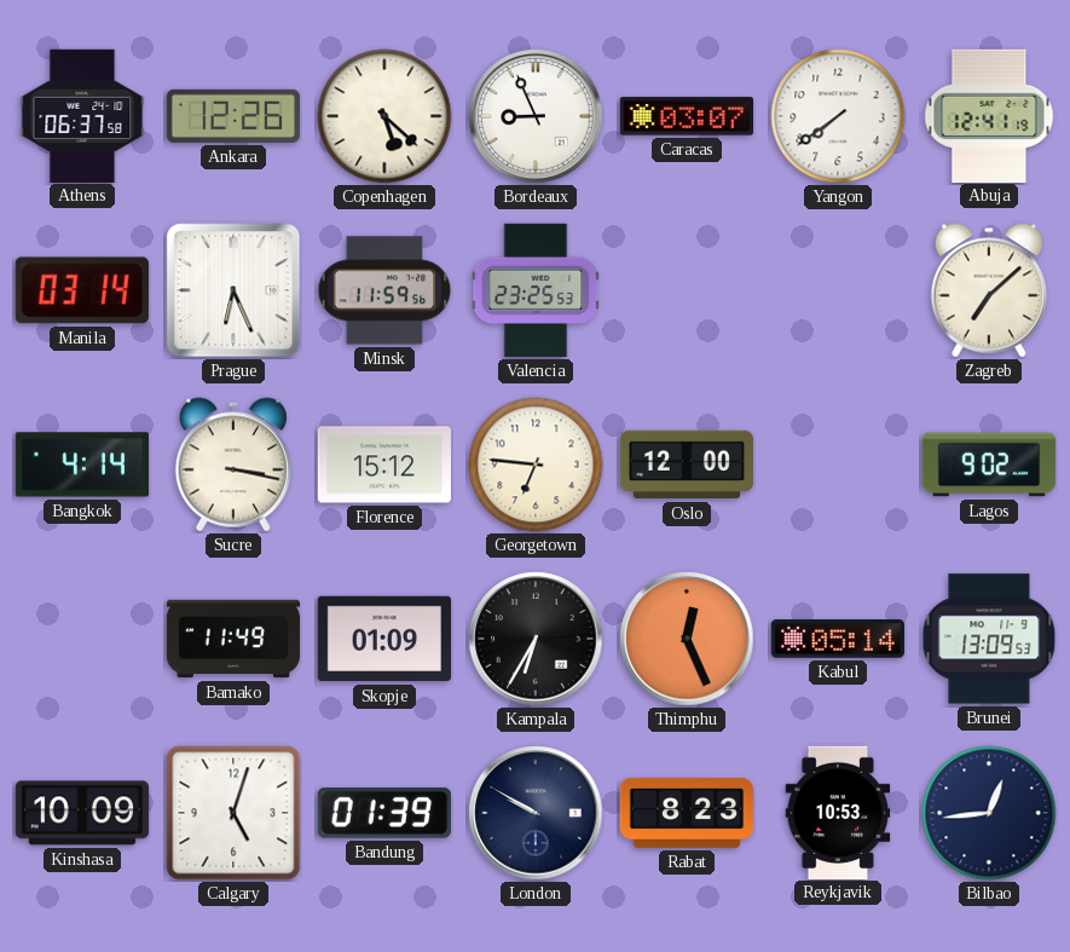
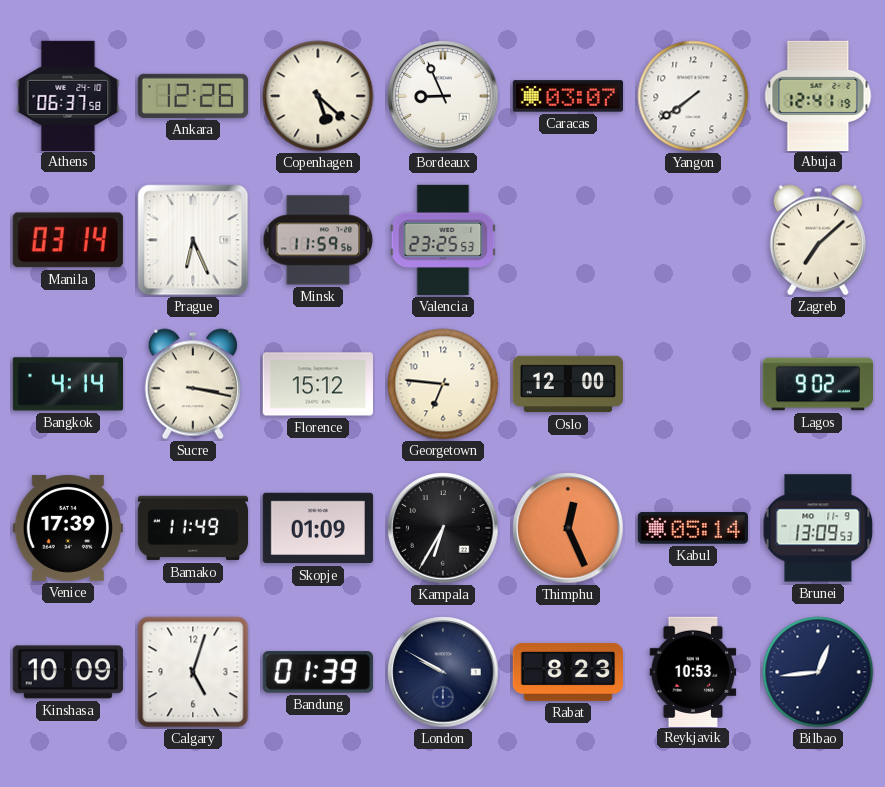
Venice: none -> 17:39 (68, 528)
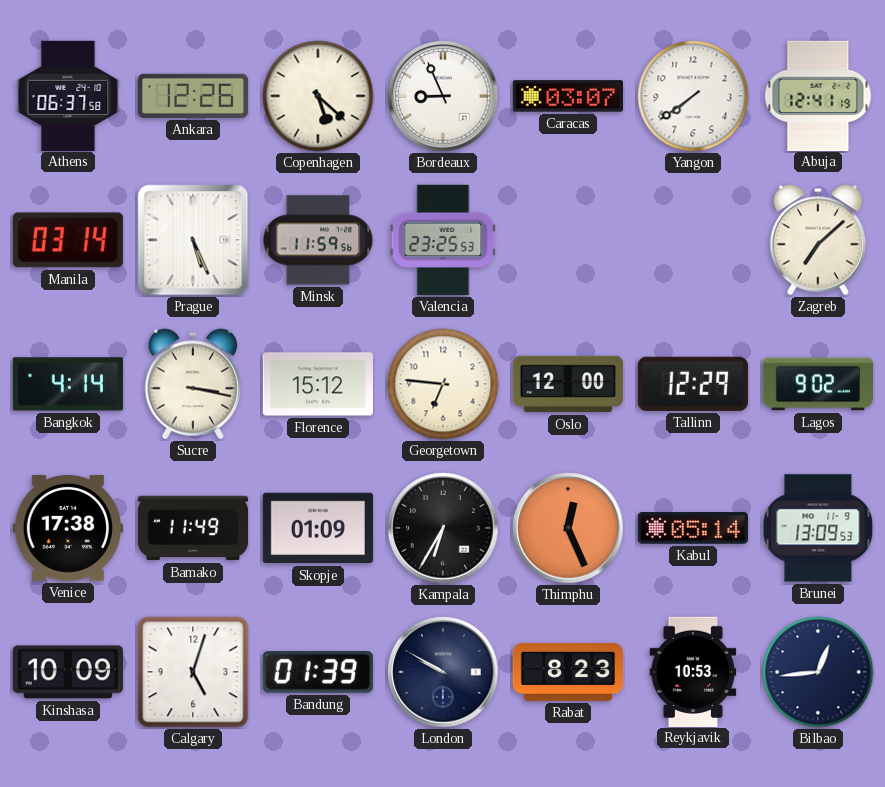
Prague: 6:26 -> 5:26 (193, 240)
Tallinn: none -> 12:29 (693, 384)
Venice: 17:39 -> 17:38 (68, 528)
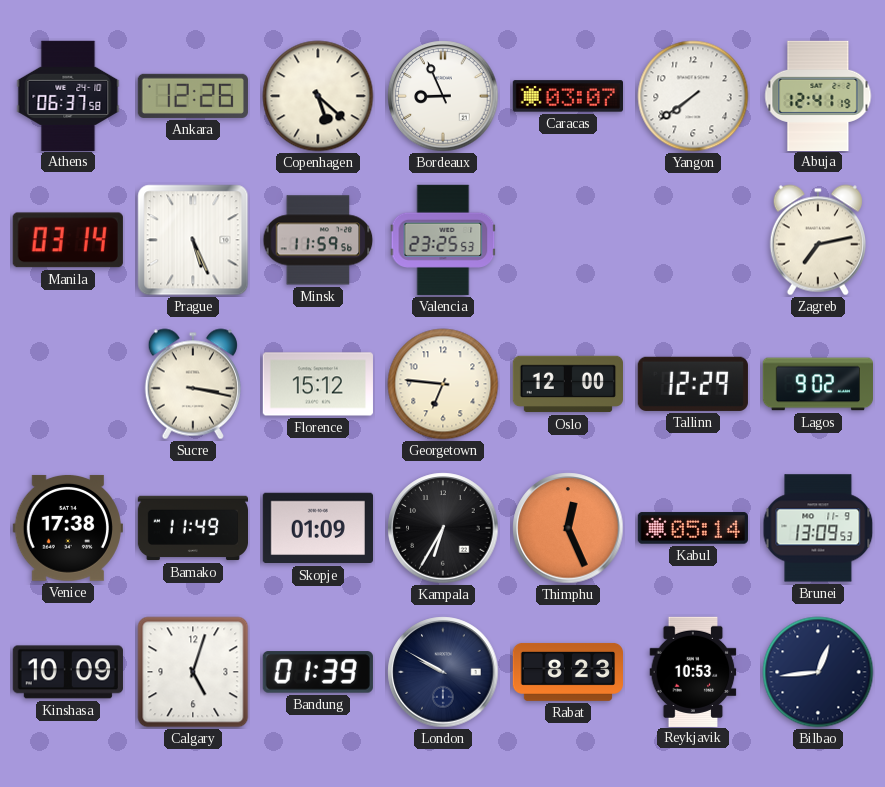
Zagreb: 7:08 -> 7:13 (818, 240)
Bangkok: 4:14 -> none (68, 384)
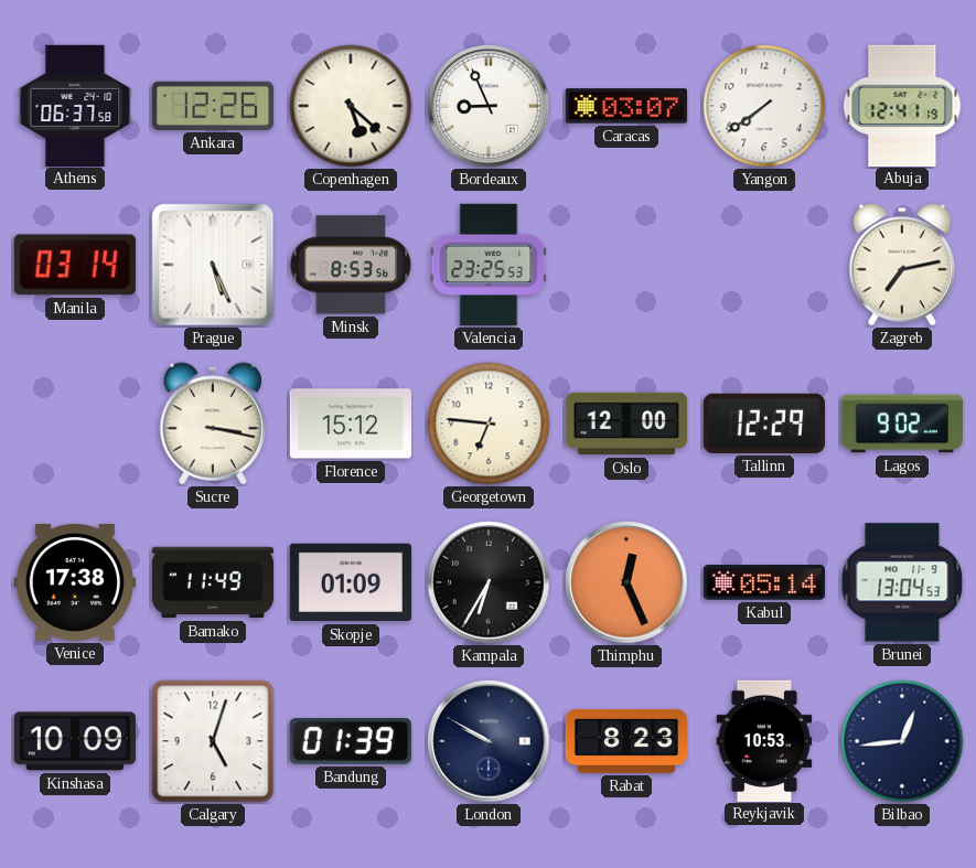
Minsk: 11:59 -> 8:53 (351, 265)
Brunei: 13:09 -> 13:04 (902, 582)
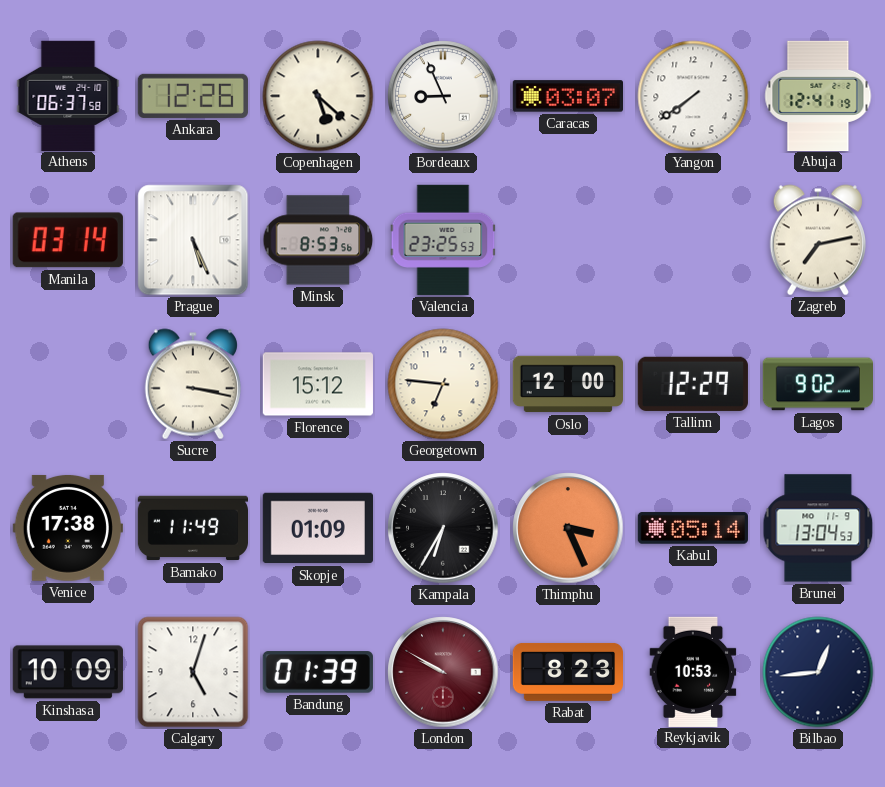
Thimphu: 12:26 -> 3:26 (568, 528)
London dial: navy -> burgundy (443, 672)
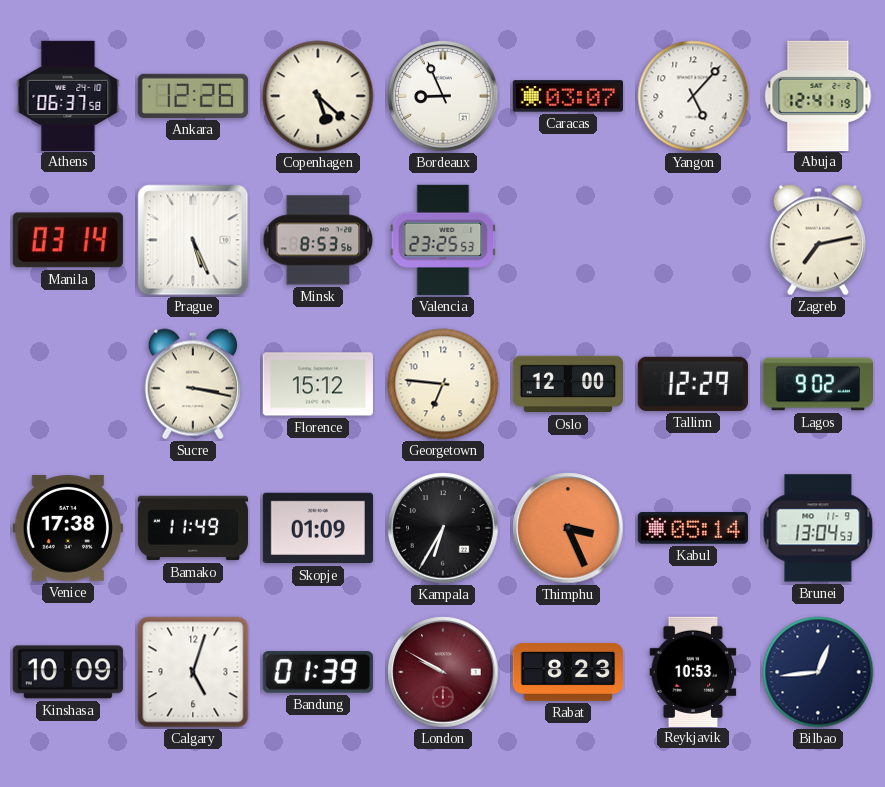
Yangon: 7:39 -> 5:07 (693, 96)
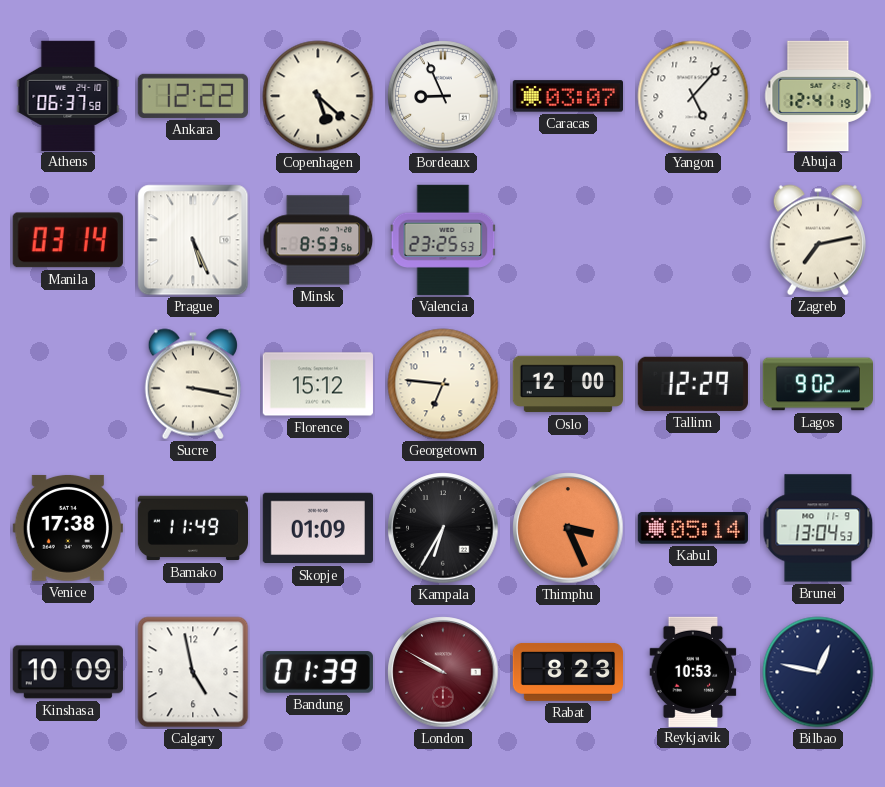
Ankara: 12:26 -> 12:22 (193, 96)
Calgary: 5:03 -> 4:58 (193, 672)
Bilbao: 12:44 -> 12:47 (818, 672)
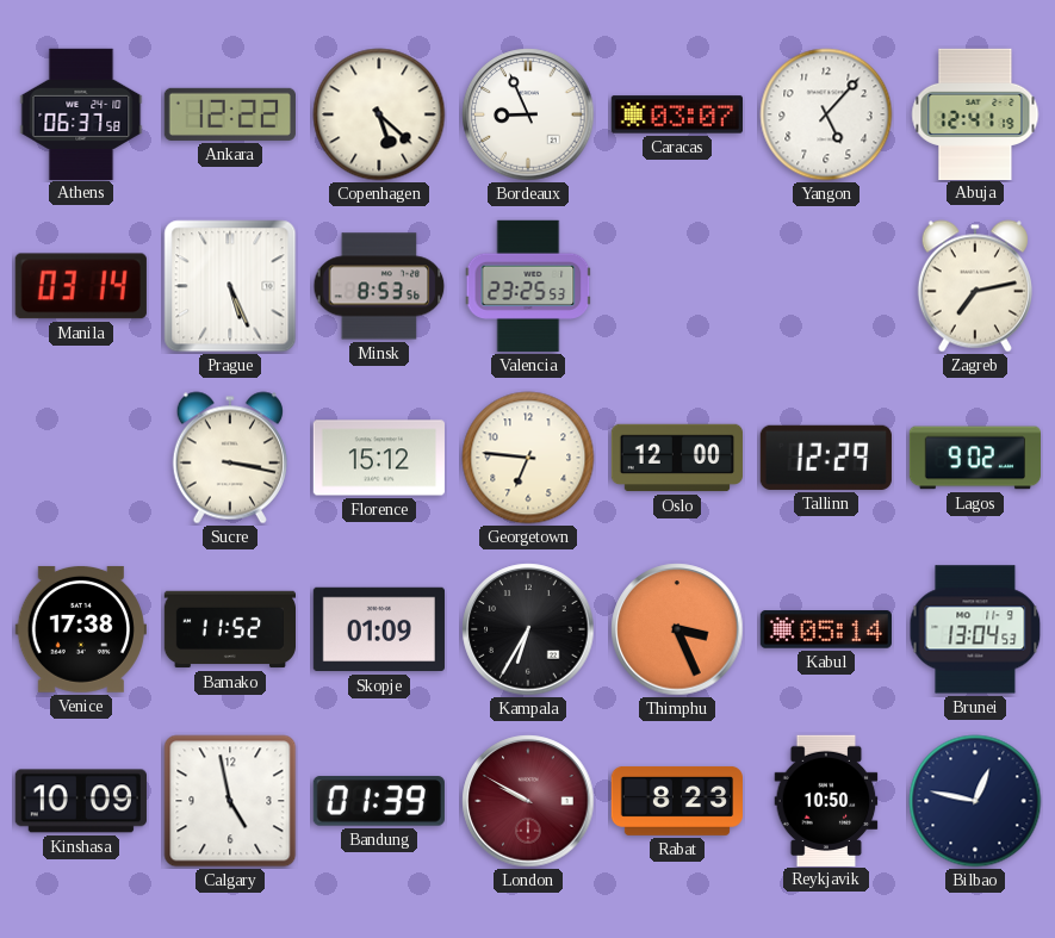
Bamako: 11:49 -> 11:52 (229, 629)
Reykjavik: 10:53 -> 10:50 (826, 800)
